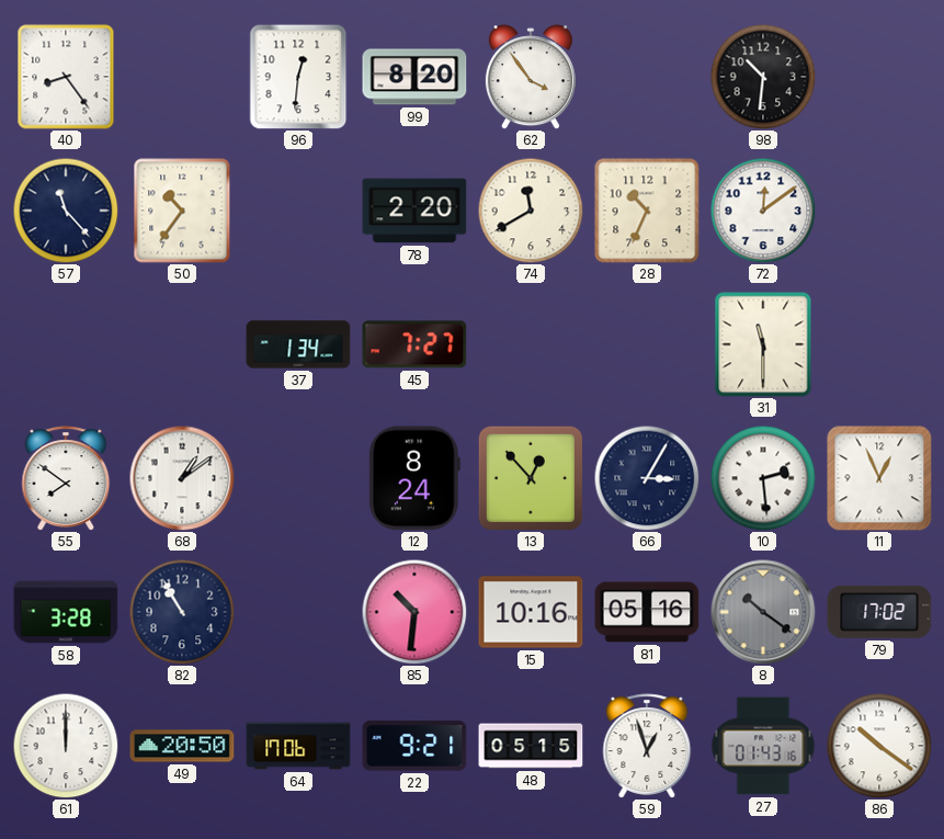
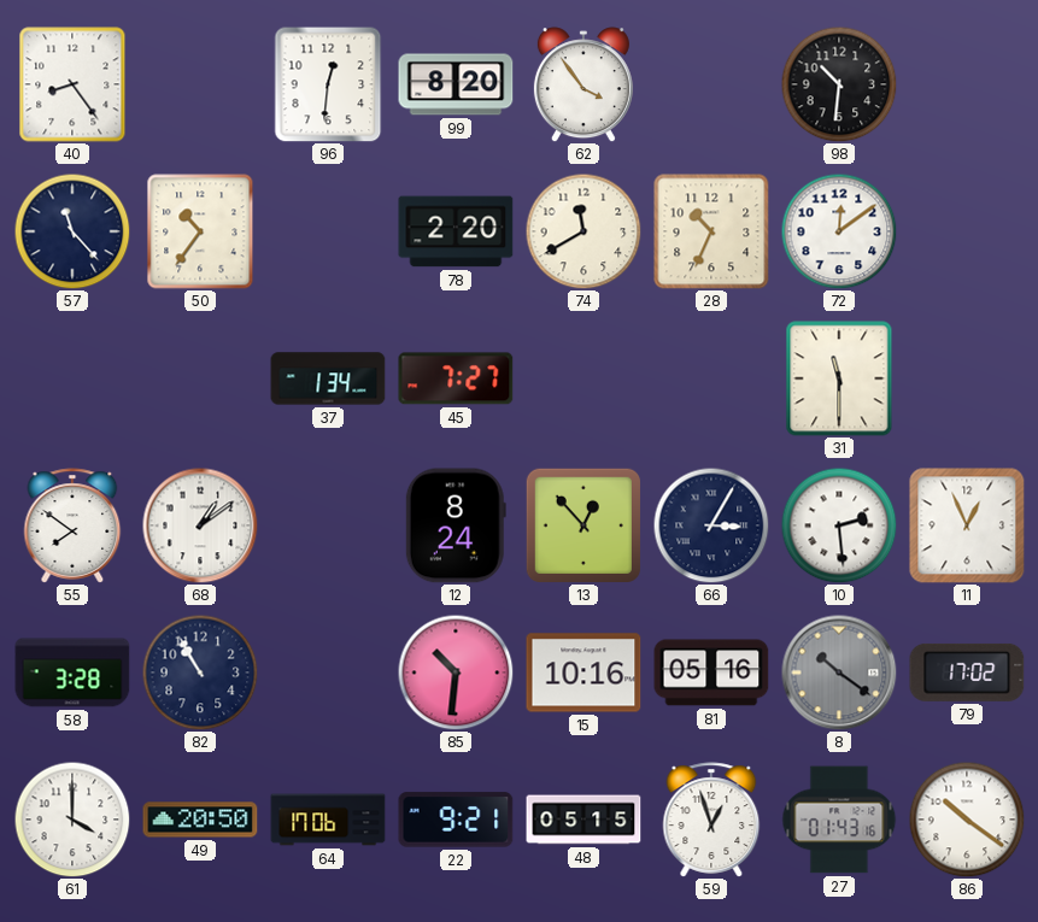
61: 12:00 -> 4:00 (72, 820)
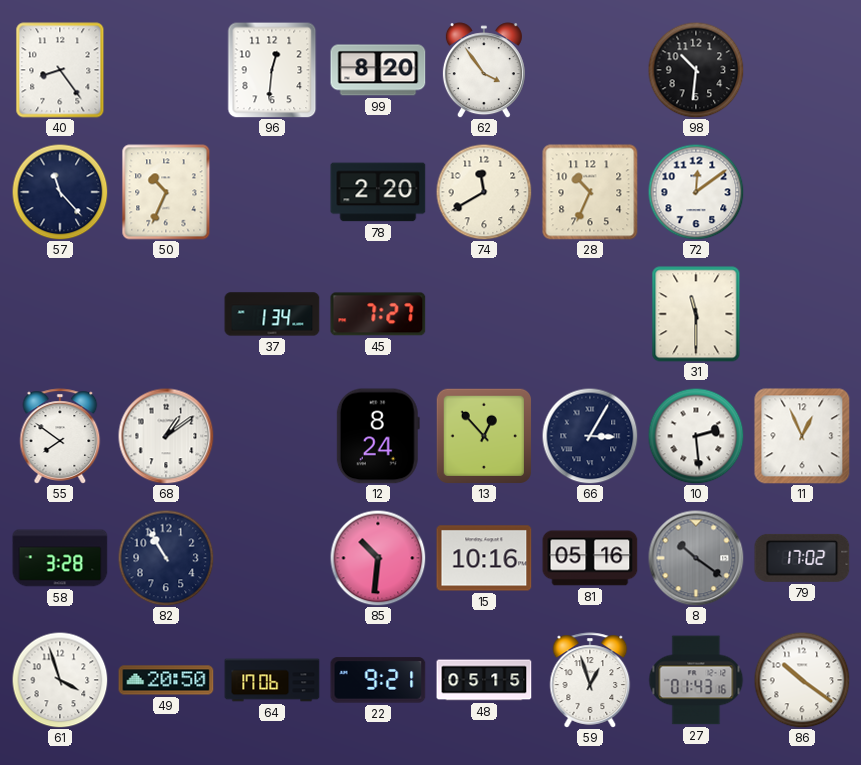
50: 10:36 -> 10:34 (166, 192)
61: 4:00 -> 3:57 (60, 680)
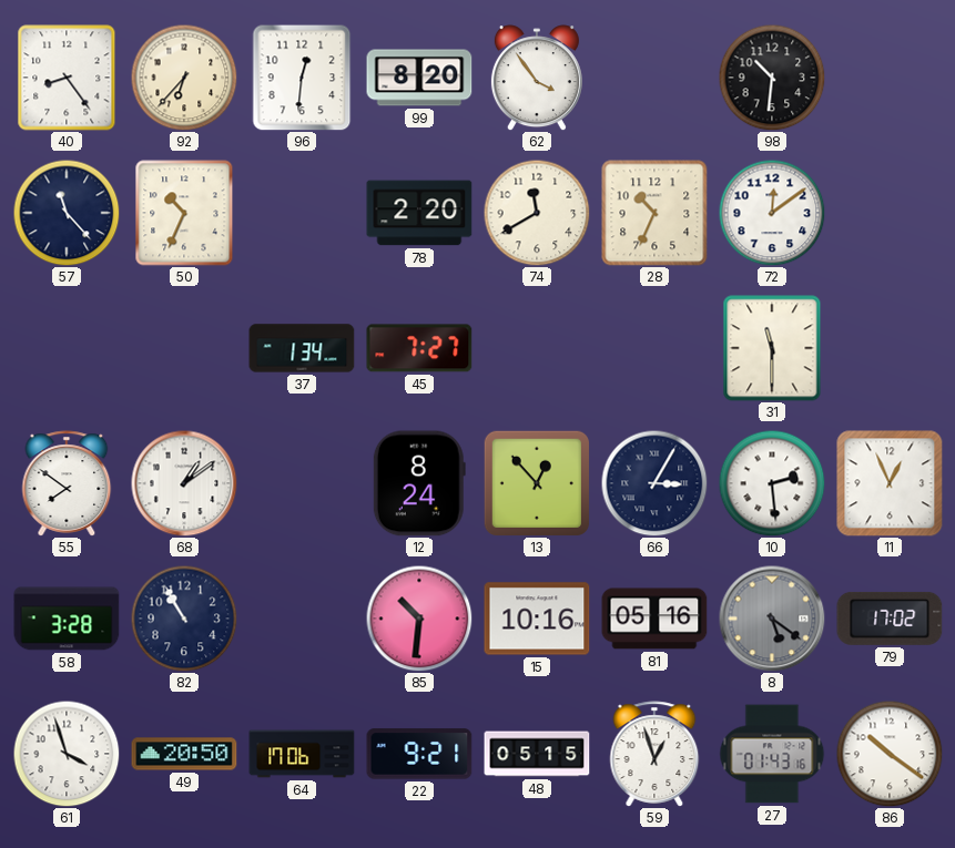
92: none -> 6:37 (184, 78)
8: 10:21 -> 5:21 (772, 619)
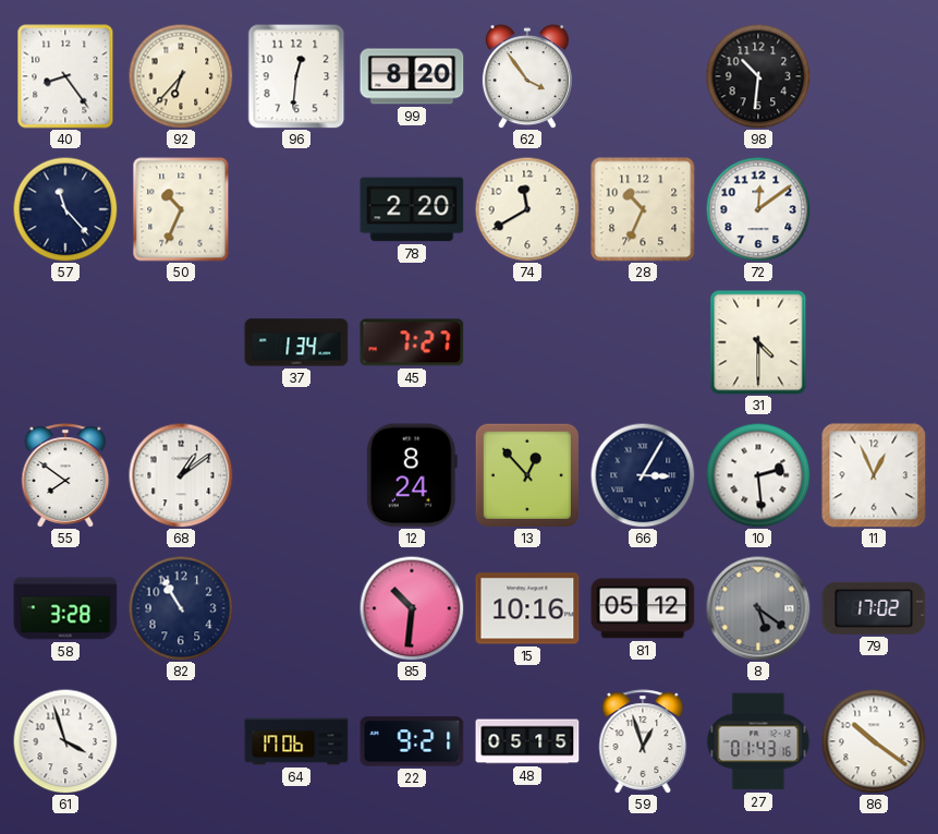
31: 11:30 -> 4:30 (758, 342)
81: 05:16 -> 05:12 (643, 608)
49: 20:50 -> none (184, 754)
